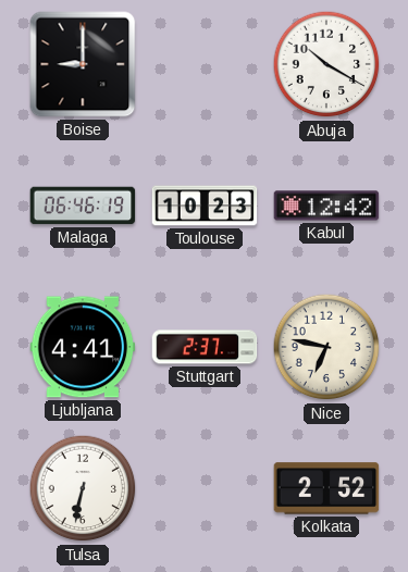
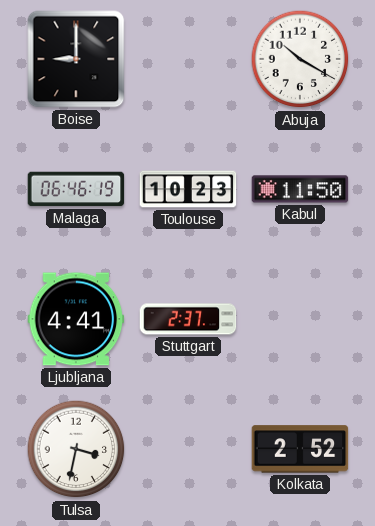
Kabul: 12:42 -> 11:50 (300, 189)
Nice: 6:47 -> none (326, 347)
Tulsa: 6:32 -> 3:32 (76, 449)
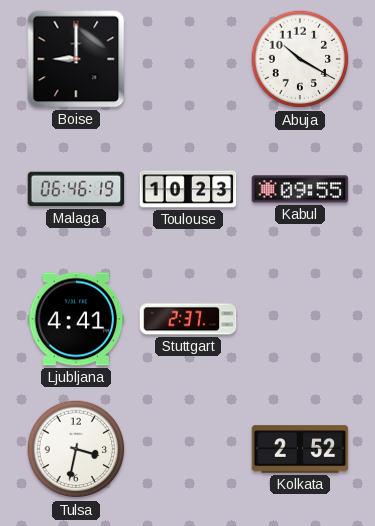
Kabul: 11:50 -> 09:55 (300, 189)
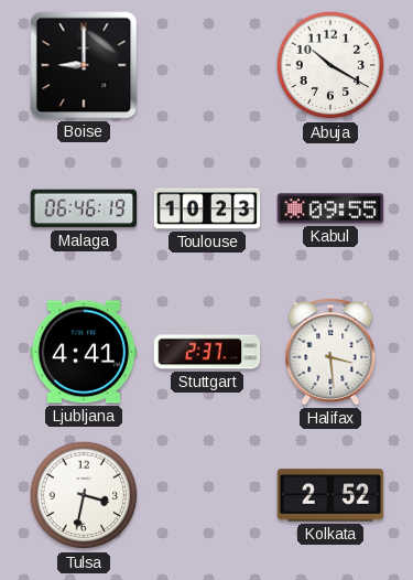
Halifax: none -> 3:29 (330, 352)
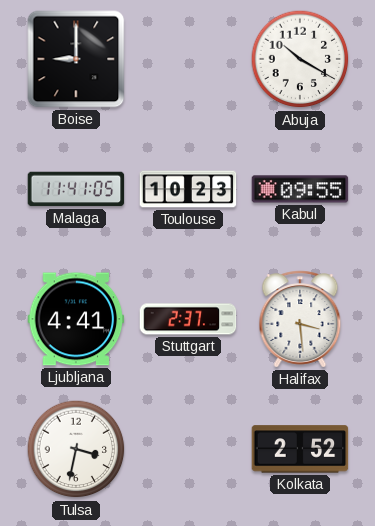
Malaga: 06:46 -> 11:41 (76, 189)
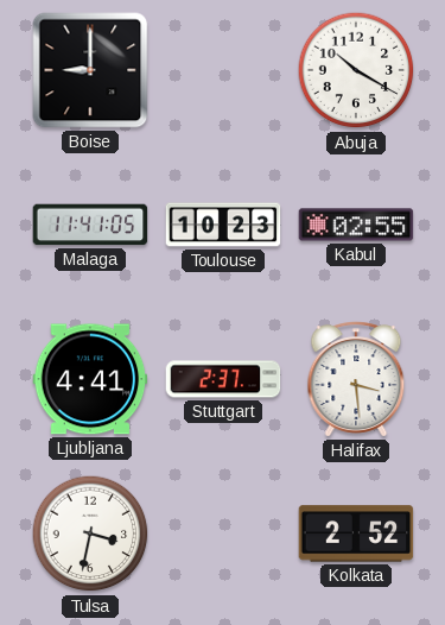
Kabul: 09:55 -> 02:55 (356, 225)
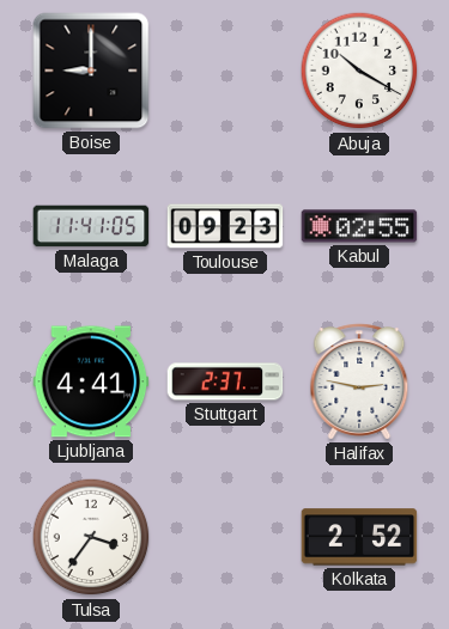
Toulouse: 10:23 -> 09:23 (225, 226)
Halifax: 3:29 -> 2:47 (359, 381)
Tulsa: 3:32 -> 3:36 (91, 537)
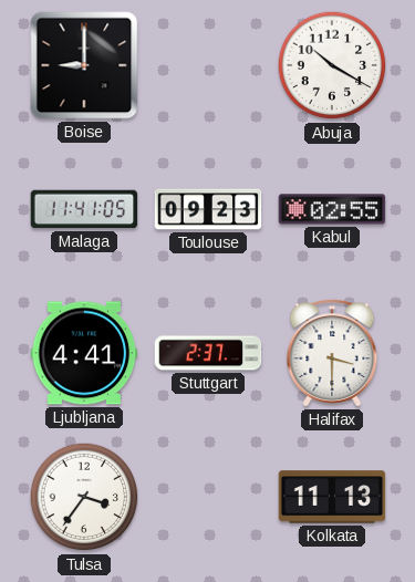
Halifax: 2:47 -> 3:30 (332, 353)
Kolkata: 2:52 -> 11:13 (332, 497)
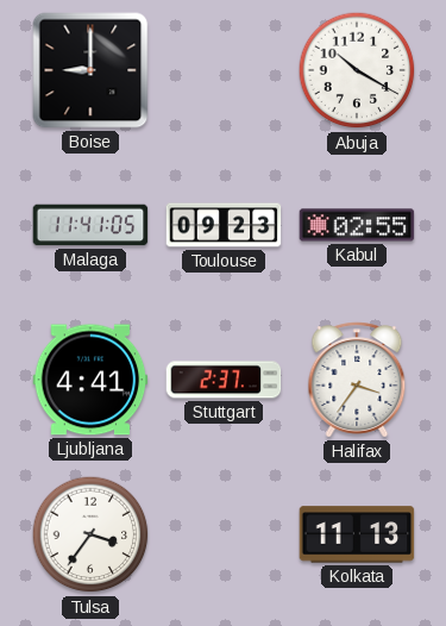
Halifax: 3:30 -> 3:36 (357, 380)
